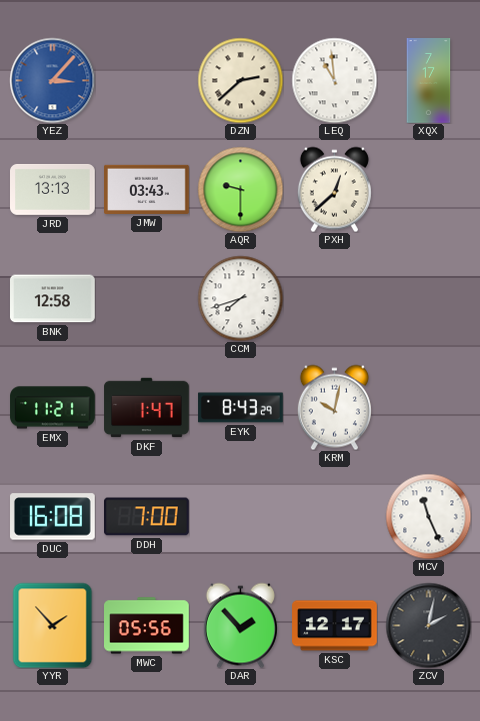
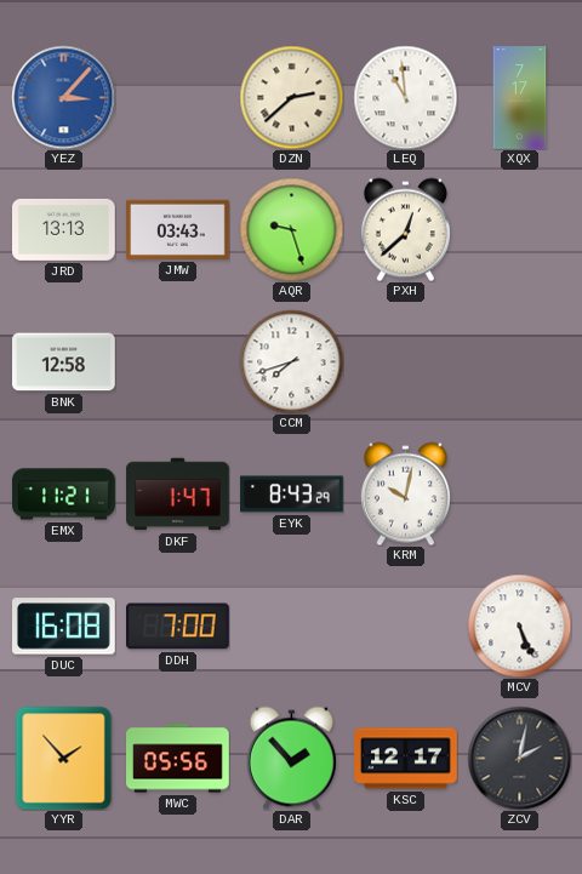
AQR: 9:30 -> 9:27 (291, 229)
MCV: 11:26 -> 5:26 (519, 625)
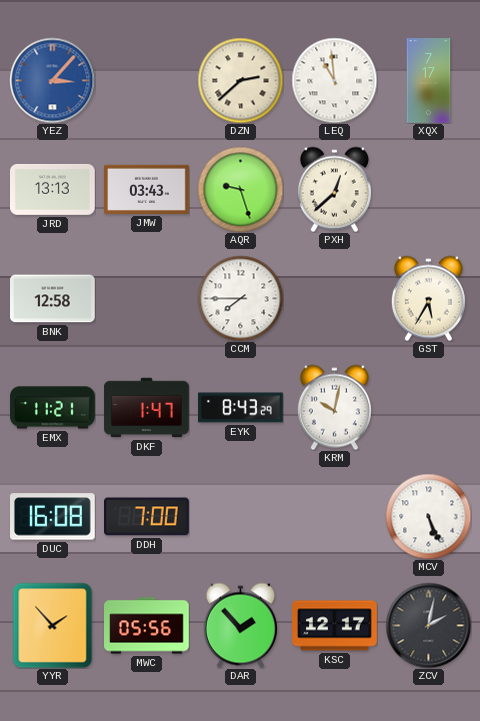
CCM: 7:42 -> 7:45 (240, 298)
GST: none -> 5:35 (428, 298)
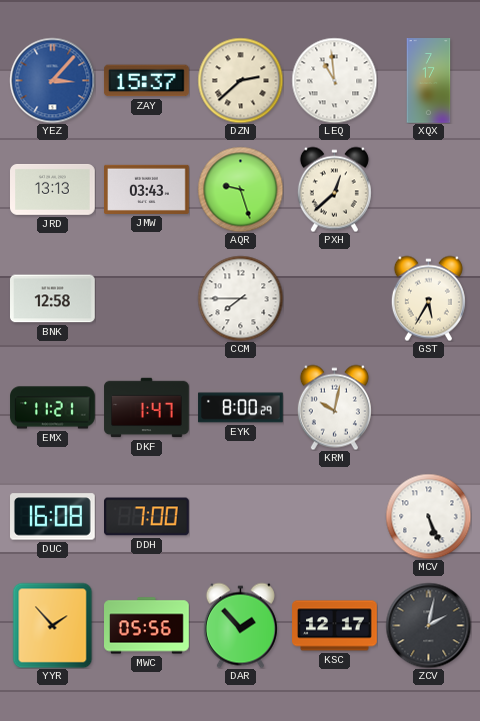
ZAY: none -> 15:37 (147, 81)
EYK: 8:43 -> 8:00 (241, 408)
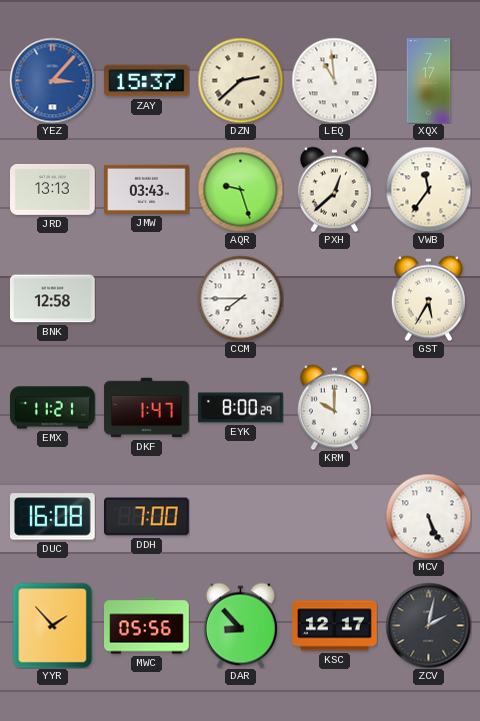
VWB: none -> 11:36 (428, 189)
KRM: 10:02 -> 10:00 (334, 407)
DAR: 1:53 -> 8:53 (240, 625)
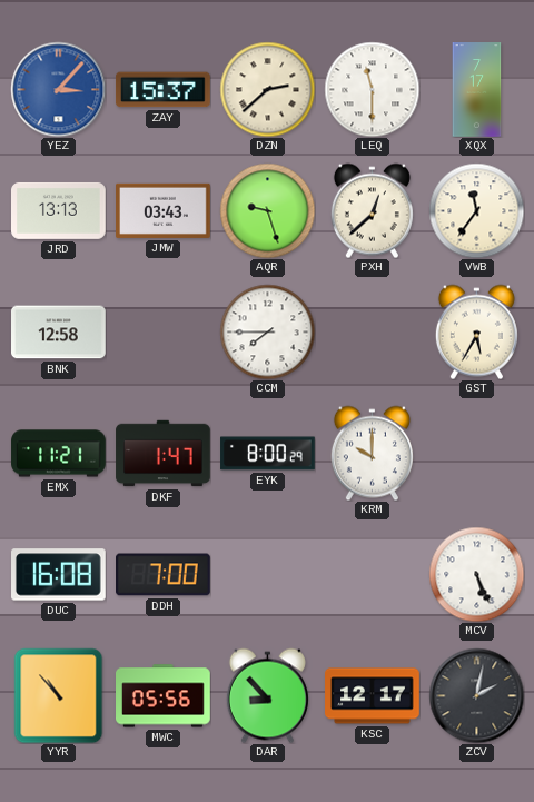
LEQ: 10:59 -> 11:30 (372, 89)
YYR: 1:53 -> 10:53 (59, 695)
